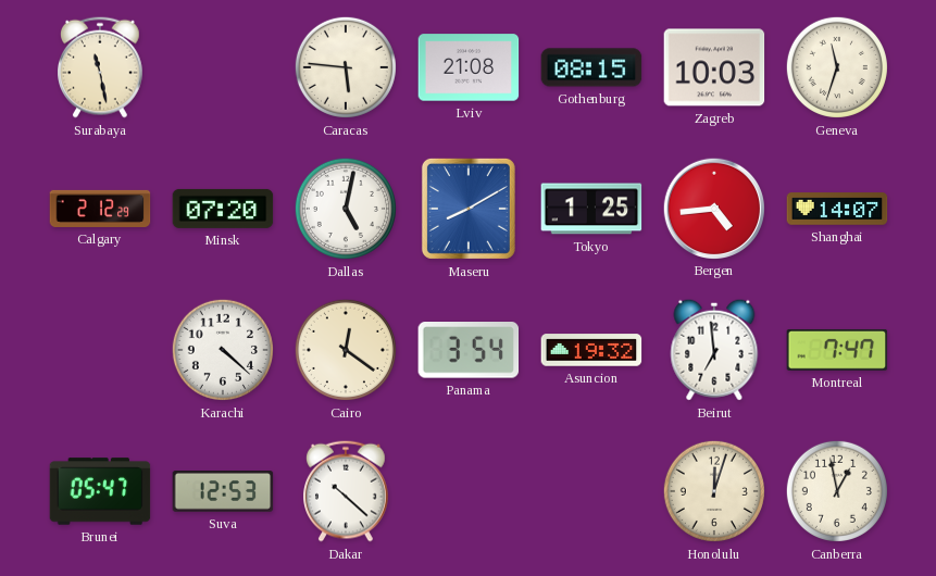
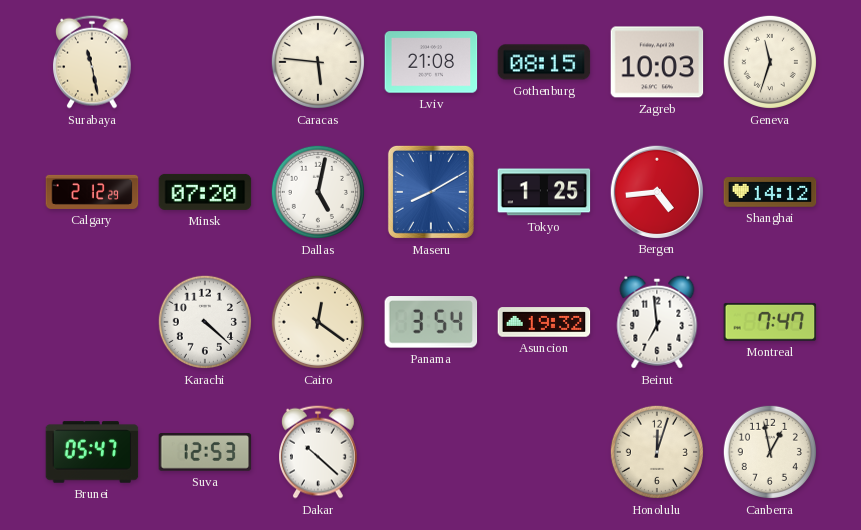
Shanghai: 14:07 -> 14:12 (770, 192)
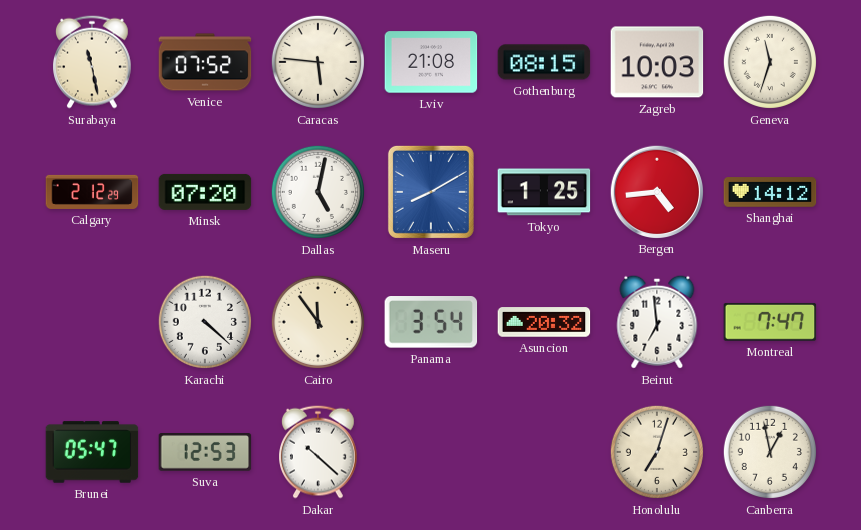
Venice: none -> 07:52 (205, 62)
Cairo: 12:21 -> 11:54 (318, 322)
Asuncion: 19:32 -> 20:32 (544, 322)
Honolulu: 12:03 -> 7:03 (657, 452)
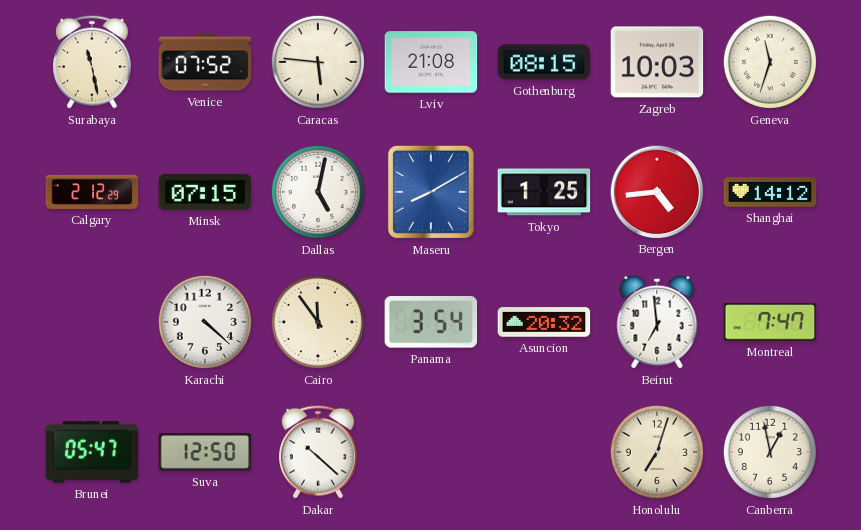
Minsk: 07:20 -> 07:15 (205, 192)
Suva: 12:53 -> 12:50 (205, 453)
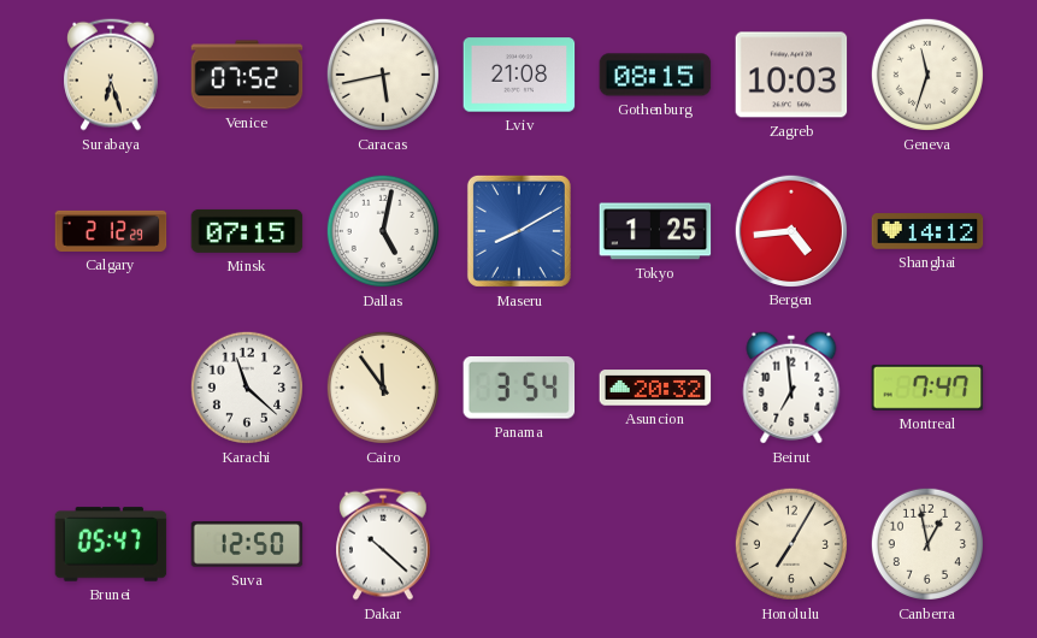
Surabaya: 11:28 -> 6:27 (112, 75)
Caracas: 5:46 -> 5:43 (383, 75)
Karachi: 4:22 -> 11:22 (247, 388)
Honolulu: 7:03 -> 7:05 (791, 544)
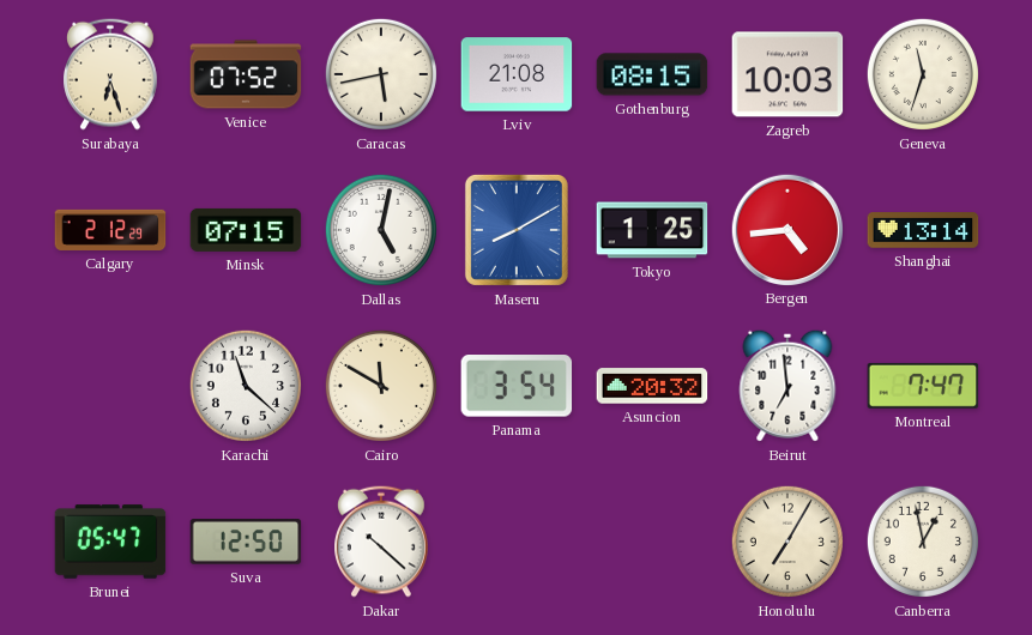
Shanghai: 14:12 -> 13:14 (923, 230)
Cairo: 11:54 -> 11:50 (381, 386)
